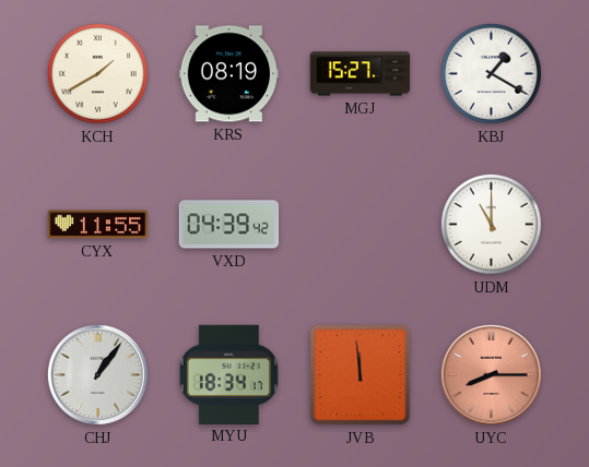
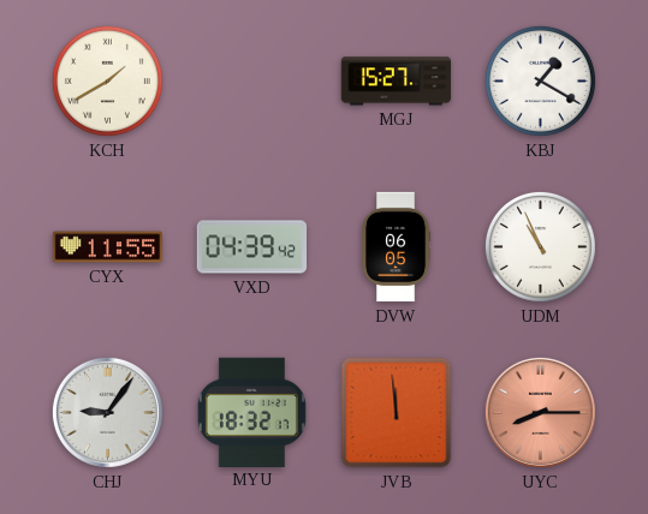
KRS: 08:19 -> none (229, 74)
DVW: none -> 06:05 (396, 247)
UDM: 11:00 -> 10:56 (540, 246)
CHJ: 1:06 -> 9:06 (107, 412)
MYU: 18:34 -> 18:32 (251, 412)
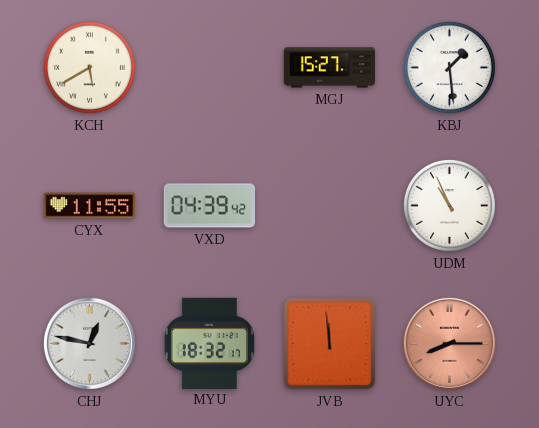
KCH: 1:40 -> 5:40 (89, 67)
KBJ: 1:20 -> 1:29 (449, 67)
DVW: 06:05 -> none (396, 247)
CHJ: 9:06 -> 12:47 (89, 343)
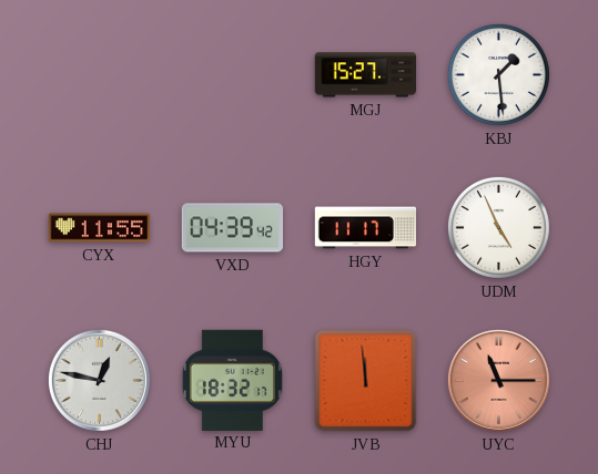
KCH: 5:40 -> none (89, 67)
HGY: none -> 11:17 (366, 228)
UDM: 10:56 -> 4:56 (498, 227)
UYC: 8:15 -> 11:15 (498, 380)
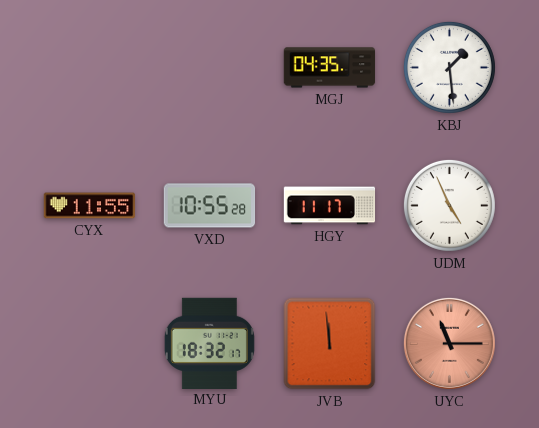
MGJ: 15:27 -> 04:35 (330, 68)
VXD: 04:39 -> 10:55 (210, 206)
CHJ: 12:47 -> none (99, 380)
